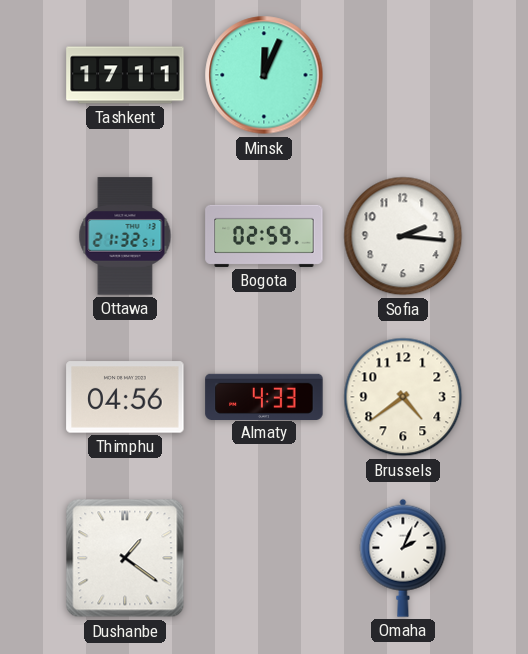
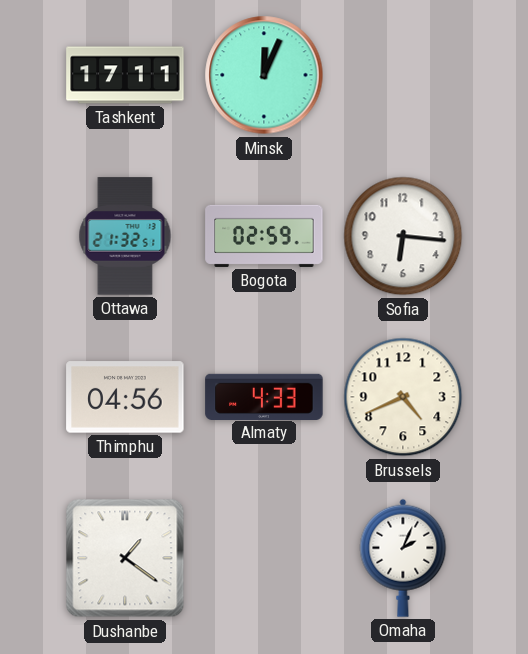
Sofia: 2:16 -> 6:16 (403, 236)
Brussels: 4:39 -> 4:41 (403, 397)
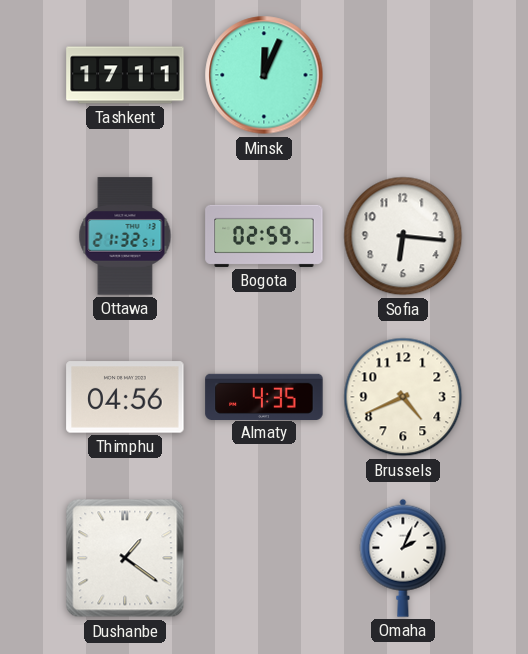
Almaty: 4:33 -> 4:35 (264, 396)
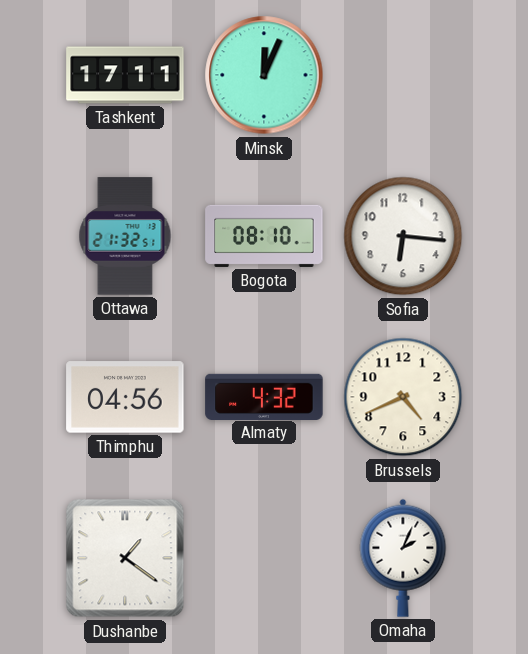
Bogota: 02:59 -> 08:10 (264, 236)
Almaty: 4:35 -> 4:32 (264, 396)
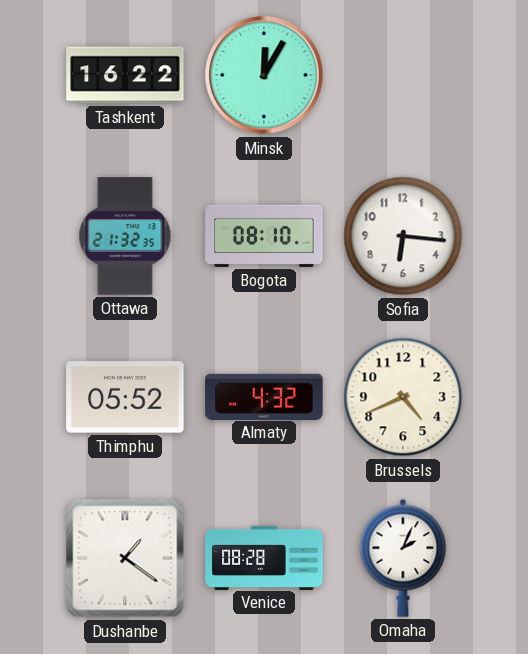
Tashkent: 17:11 -> 16:22 (125, 75)
Minsk: 12:04 -> 12:05 (264, 75)
Ottawa: 21:32:51 -> 21:32:35 (125, 236)
Thimphu: 04:56 -> 05:52 (125, 397)
Venice: none -> 08:28 (264, 557)
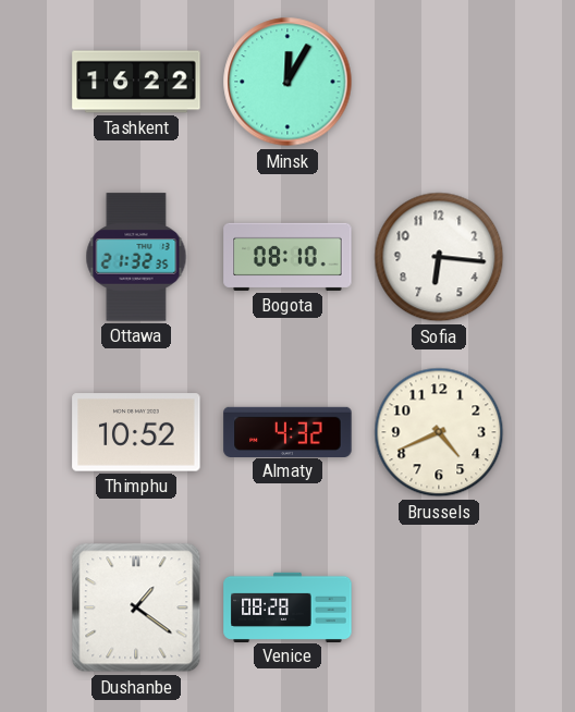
Thimphu: 05:52 -> 10:52 (136, 432)
Omaha: 2:04 -> none (403, 558)
